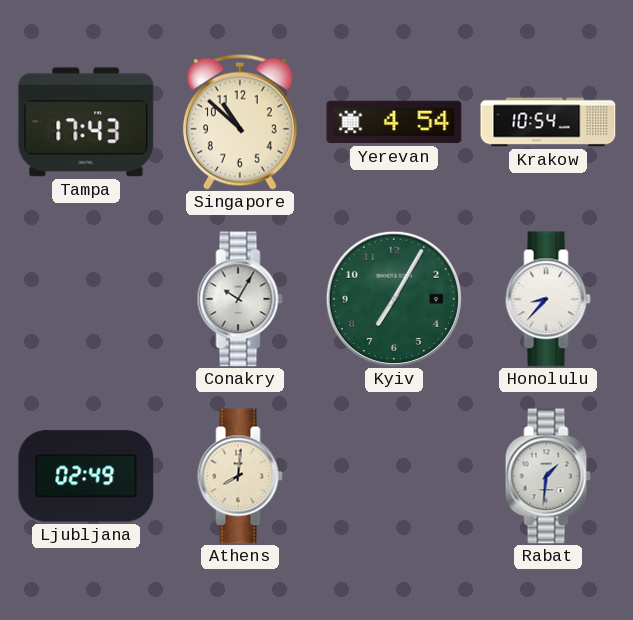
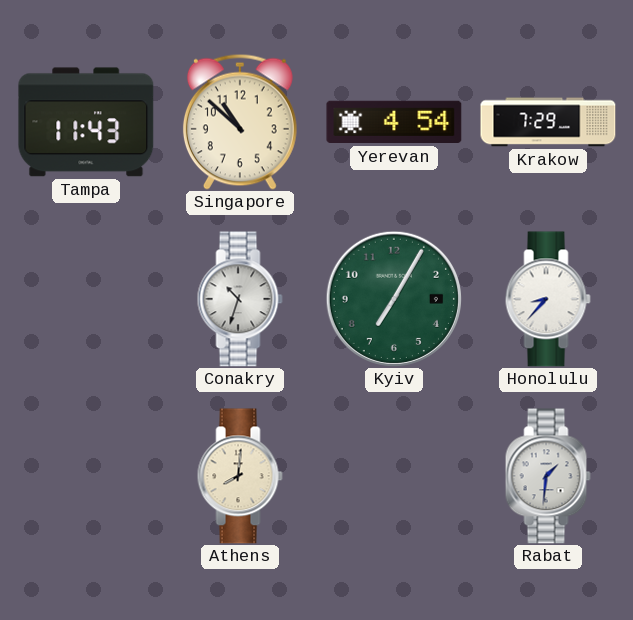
Tampa: 17:43 -> 11:43 (86, 122)
Krakow: 10:54 -> 7:29 (548, 122)
Conakry: 10:05 -> 10:33 (240, 299)
Ljubljana: 02:49 -> none (86, 476)
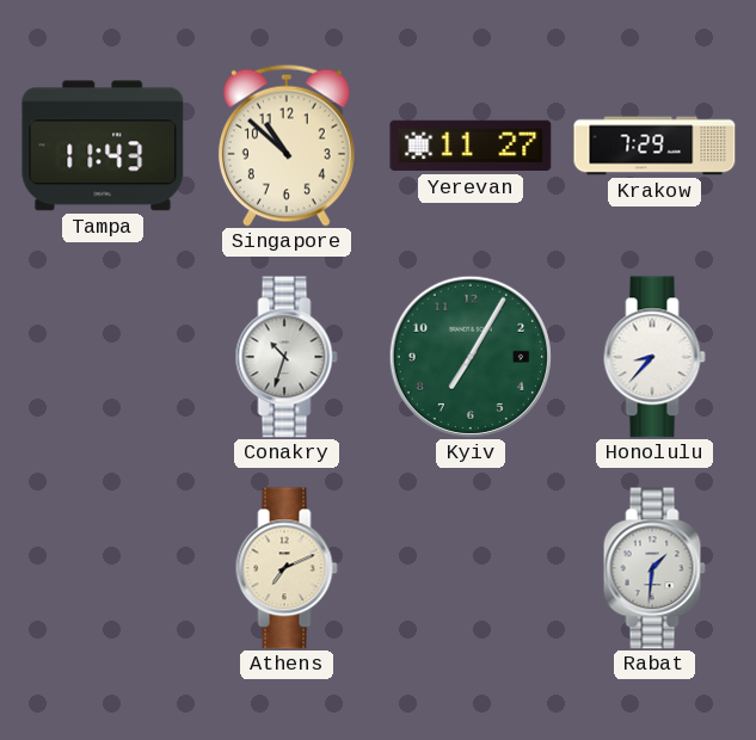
Yerevan: 4:54 -> 11:27 (471, 146)
Athens: 8:01 -> 7:11 (287, 568)
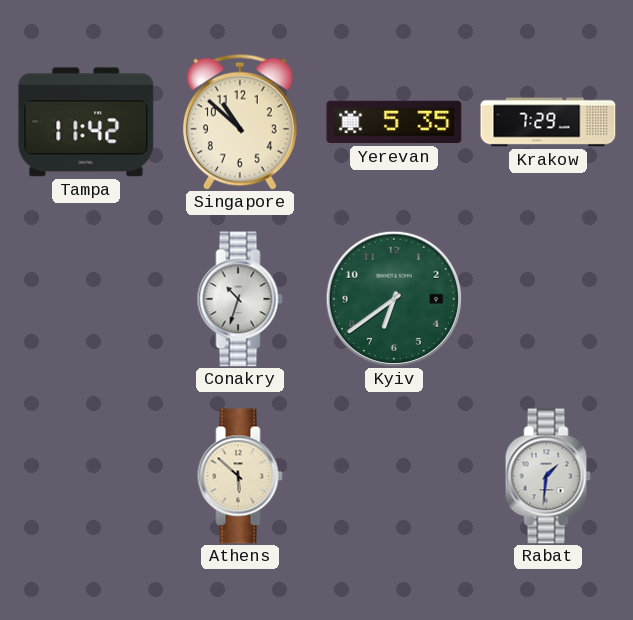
Tampa: 11:43 -> 11:42 (86, 122)
Yerevan: 11:27 -> 5:35 (394, 122)
Kyiv: 7:05 -> 6:39 (394, 299)
Honolulu: 8:37 -> none (654, 357)
Athens: 7:11 -> 5:52 (240, 476)
